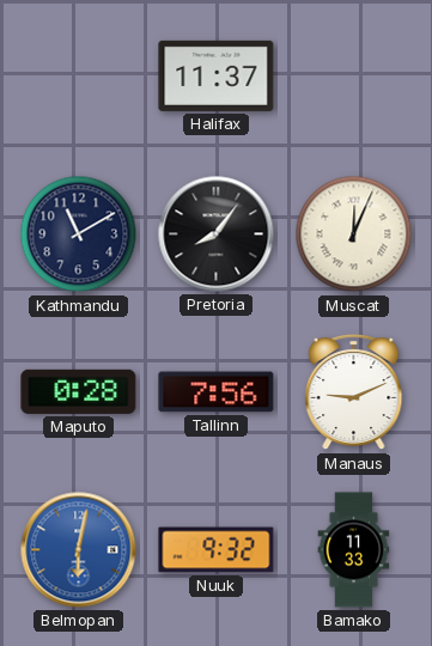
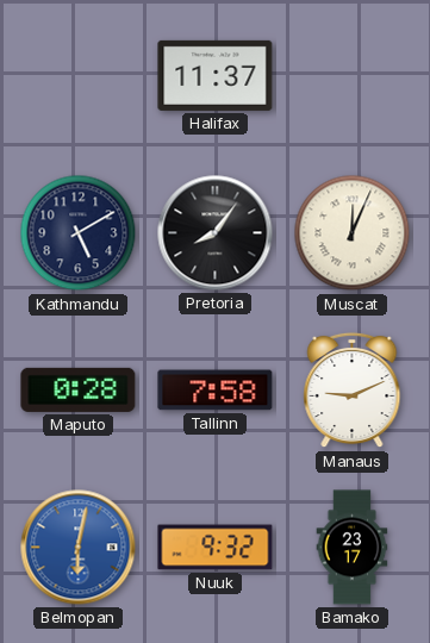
Kathmandu: 11:10 -> 5:10 (79, 233)
Tallinn: 7:56 -> 7:58 (216, 391)
Bamako: 11:33 -> 23:17 (353, 548)
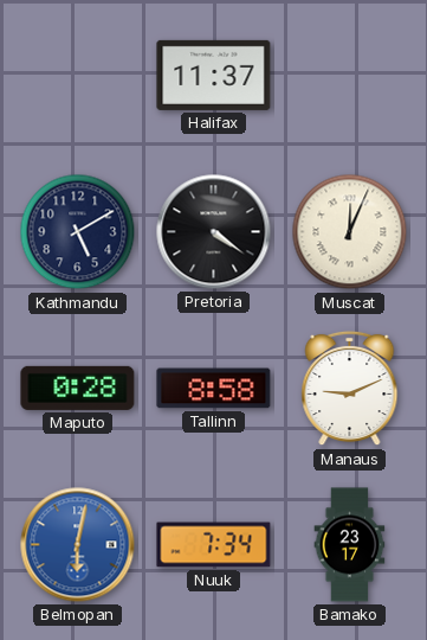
Pretoria: 8:06 -> 4:21 (214, 232)
Tallinn: 7:58 -> 8:58 (214, 389)
Nuuk: 9:32 -> 7:34 (214, 545)
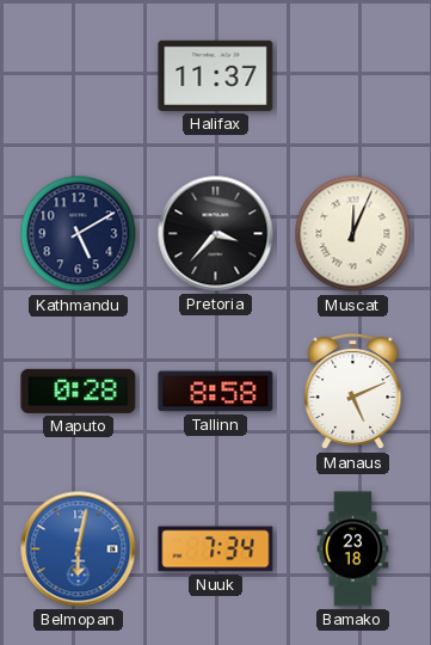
Pretoria: 4:21 -> 3:37 (216, 234)
Manaus: 9:11 -> 5:11 (353, 392)
Bamako: 23:17 -> 23:18 (353, 549)
